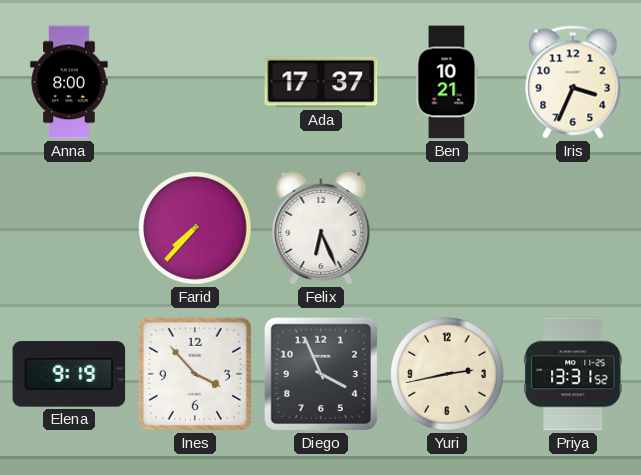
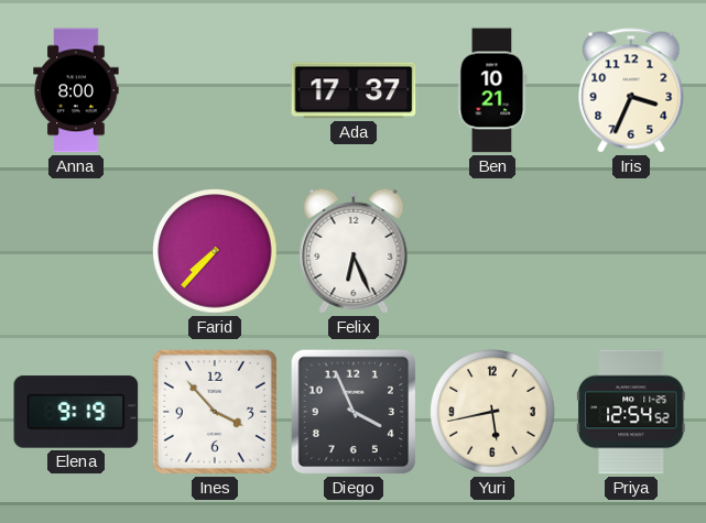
Yuri: 2:43 -> 5:43 (492, 412)
Priya: 13:31 -> 12:54 (632, 412)
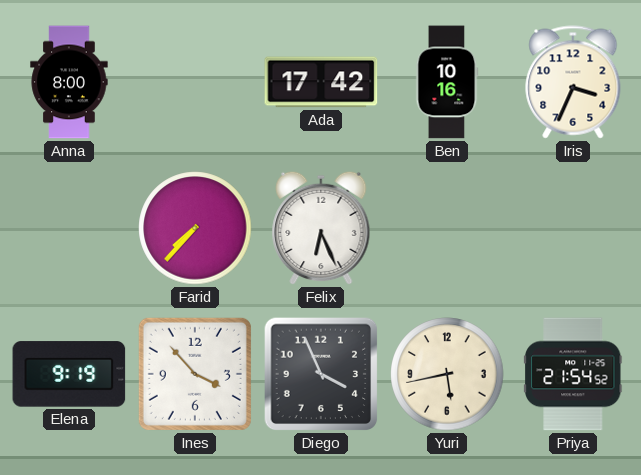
Ada: 17:37 -> 17:42 (321, 82)
Ben: 10:21 -> 10:16 (447, 82)
Priya: 12:54 -> 21:54 (574, 374)
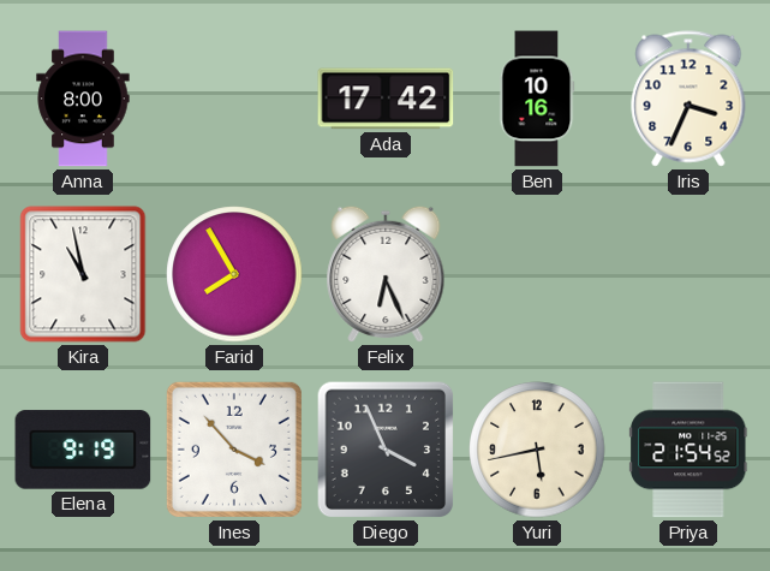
Kira: none -> 10:58 (83, 274)
Farid: 7:37 -> 7:55 (234, 274)
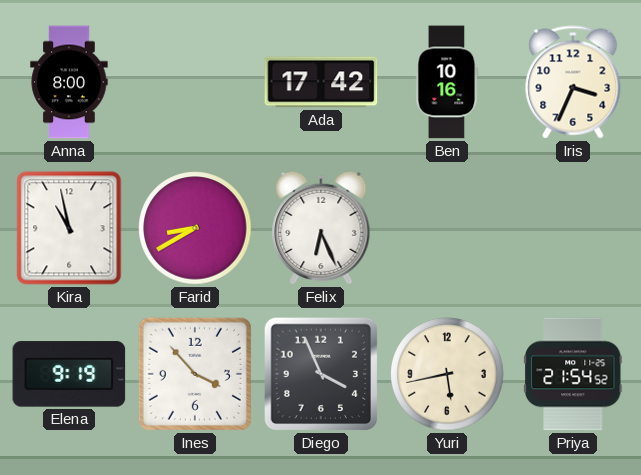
Farid: 7:55 -> 8:40 (195, 228)
